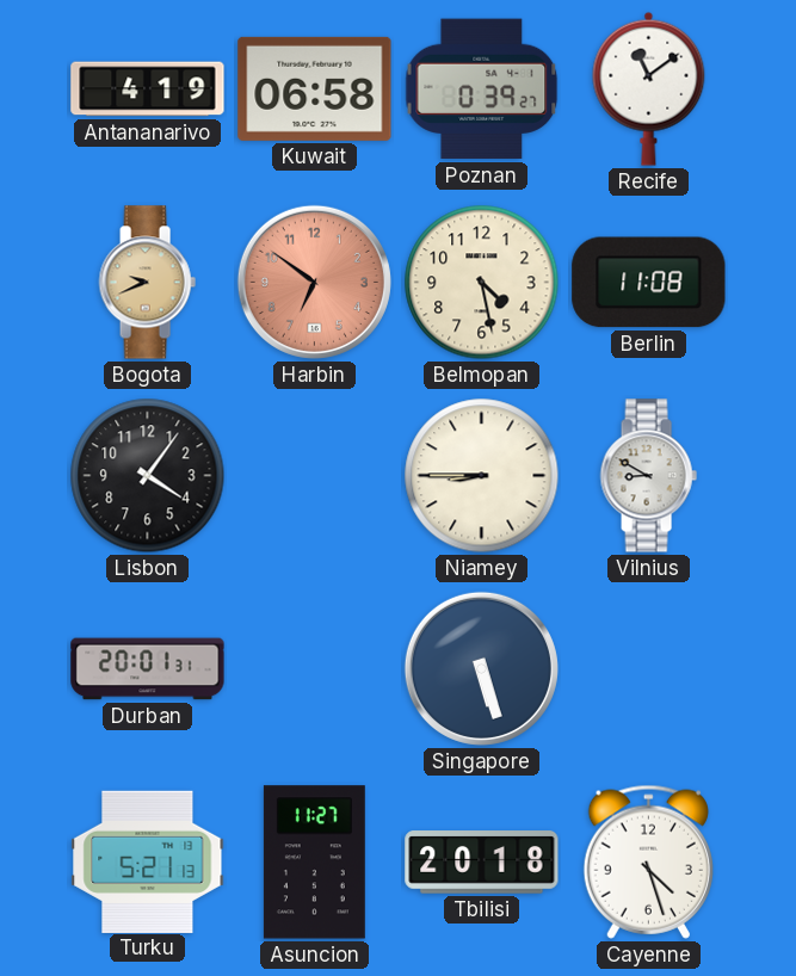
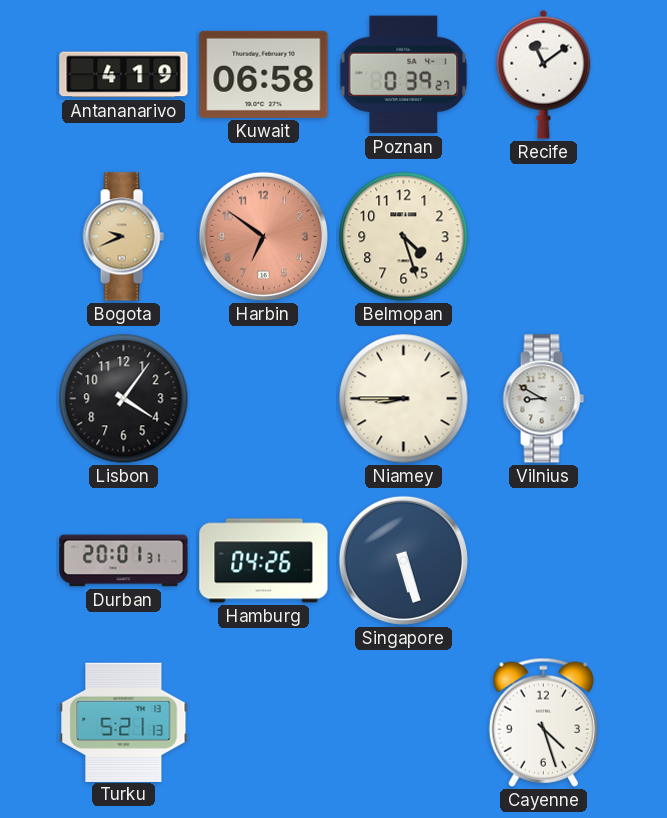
Belmopan: 4:28 -> 4:27 (404, 237)
Berlin: 11:08 -> none (649, 283)
Hamburg: none -> 04:26 (264, 561)
Asuncion: 11:27 -> none (314, 863)
Tbilisi: 20:18 -> none (482, 863)
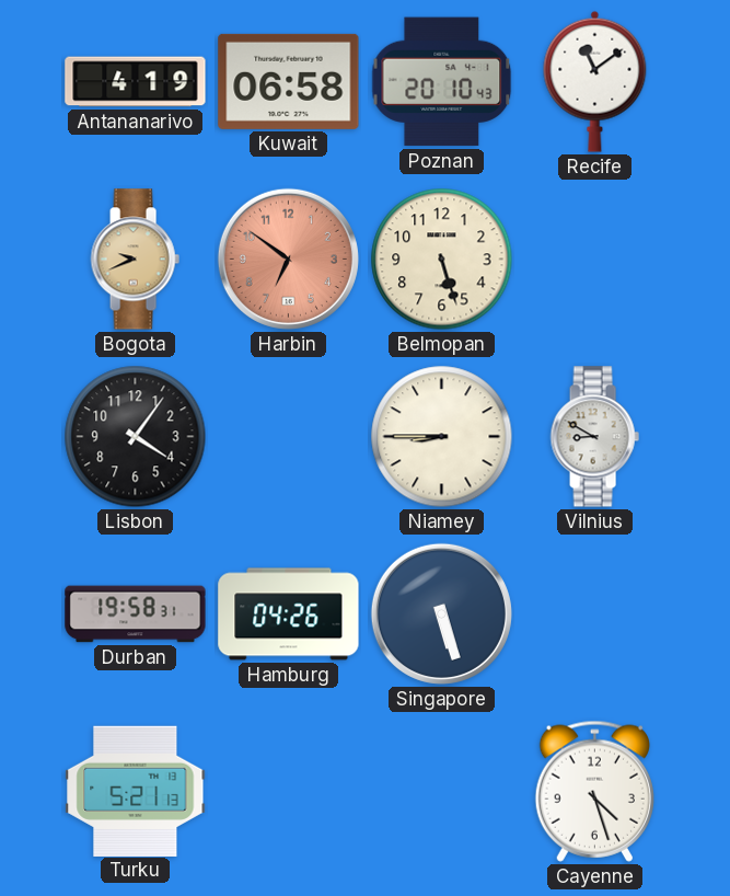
Poznan: 0:39 -> 20:10 (442, 82)
Belmopan: 4:27 -> 5:27 (442, 260)
Durban: 20:01 -> 19:58 (136, 614)
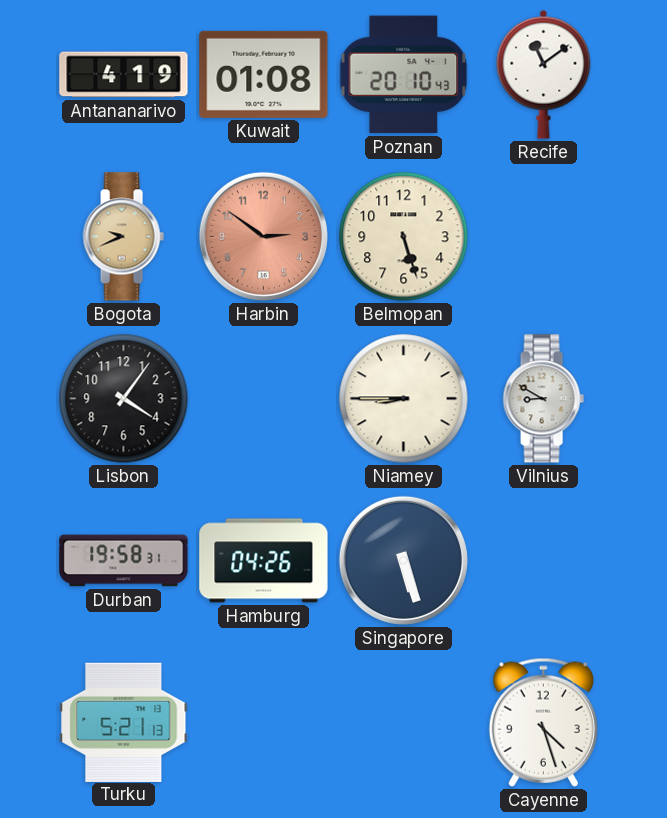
Kuwait: 06:58 -> 01:08 (264, 74)
Harbin: 6:51 -> 2:51 (263, 236)
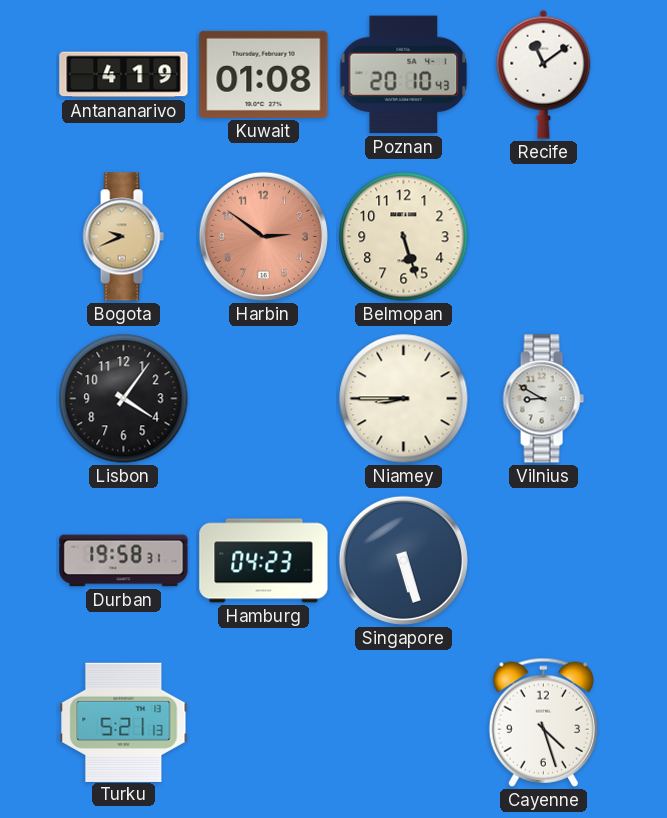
Hamburg: 04:26 -> 04:23 (264, 561)
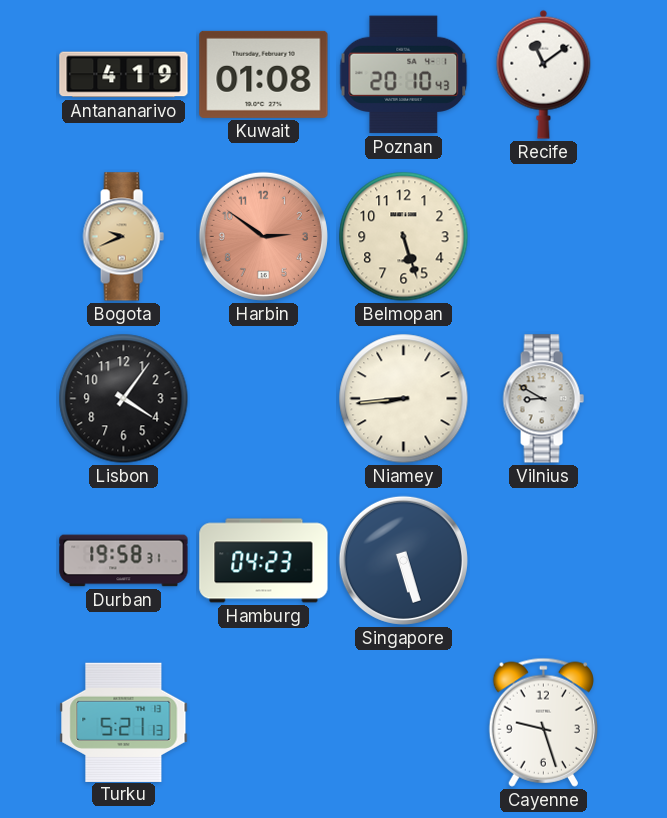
Niamey: 8:45 -> 8:44 (404, 399)
Cayenne: 4:27 -> 9:27 (543, 722)
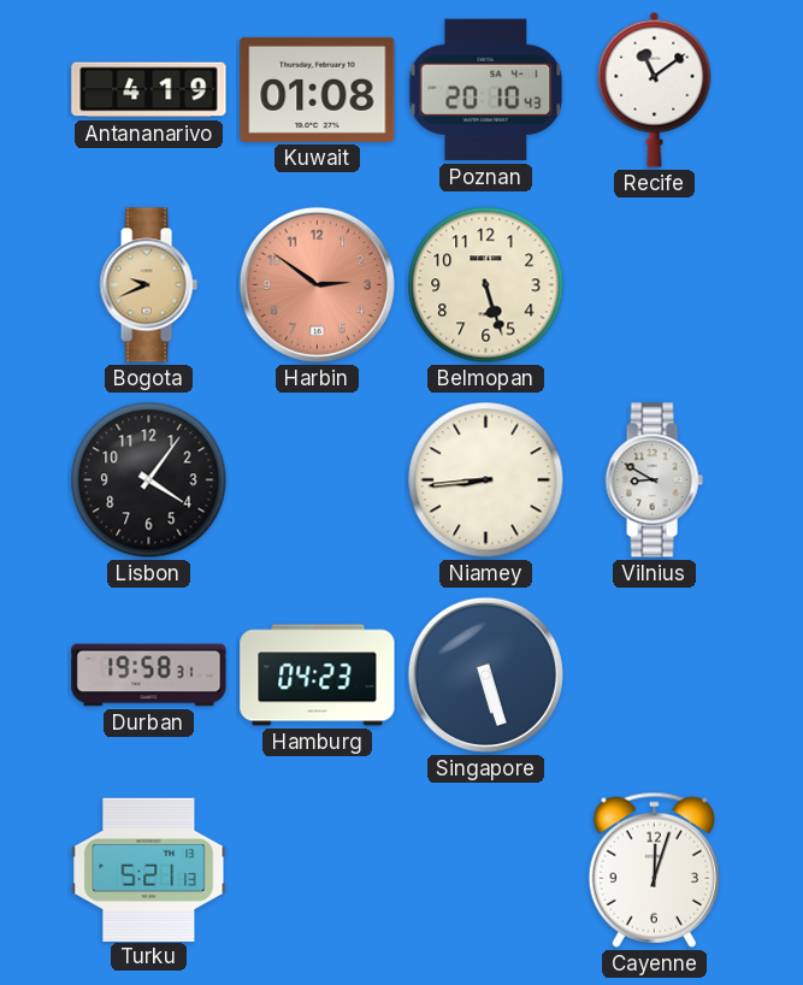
Cayenne: 9:27 -> 12:03 (654, 869)
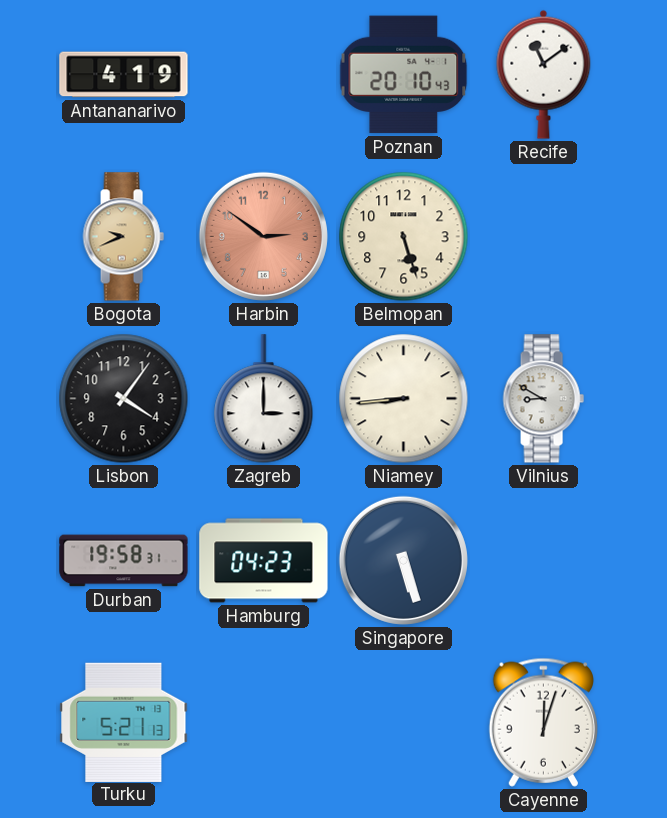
Kuwait: 01:08 -> none (318, 89)
Zagreb: none -> 3:00 (264, 399)
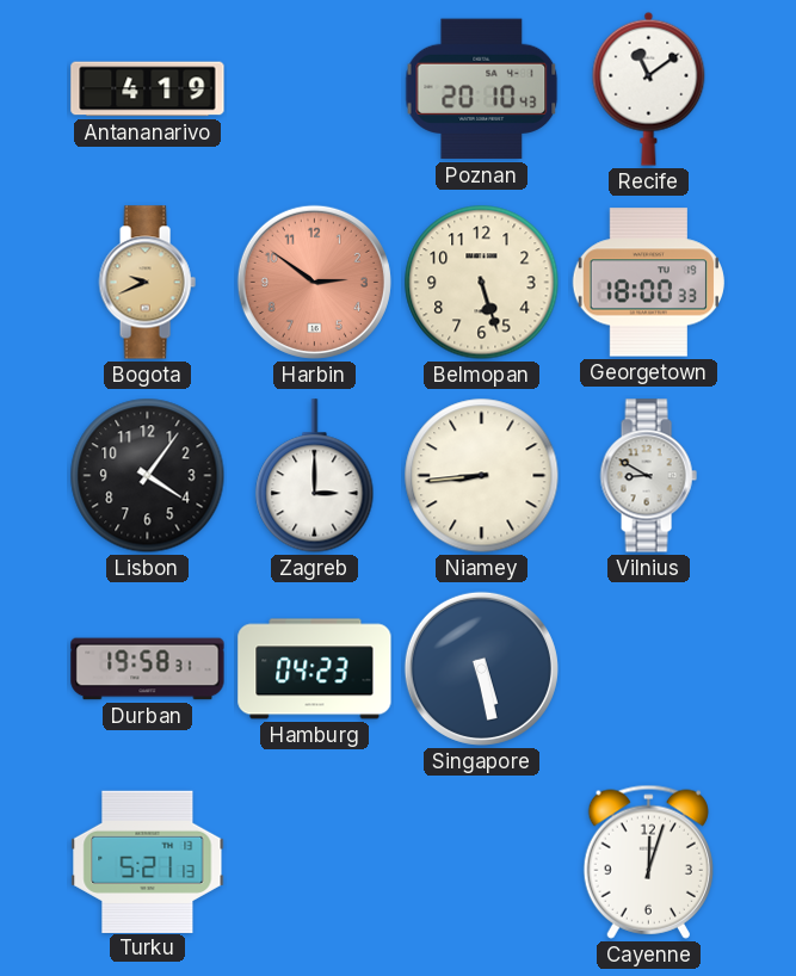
Georgetown: none -> 18:00 (648, 283)
Singapore: 5:27 -> 5:28 (481, 668)
